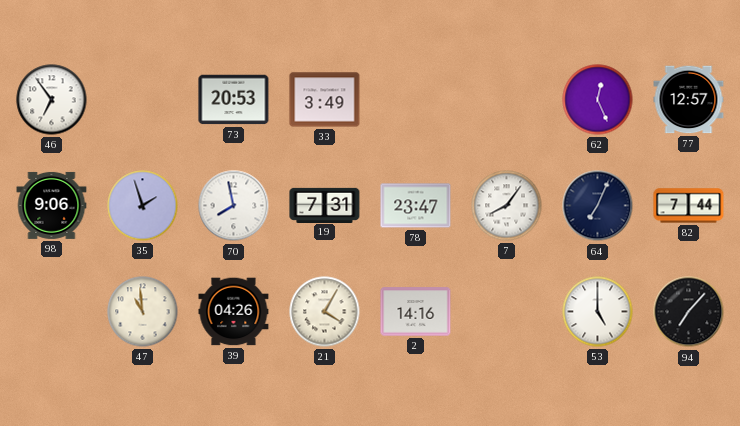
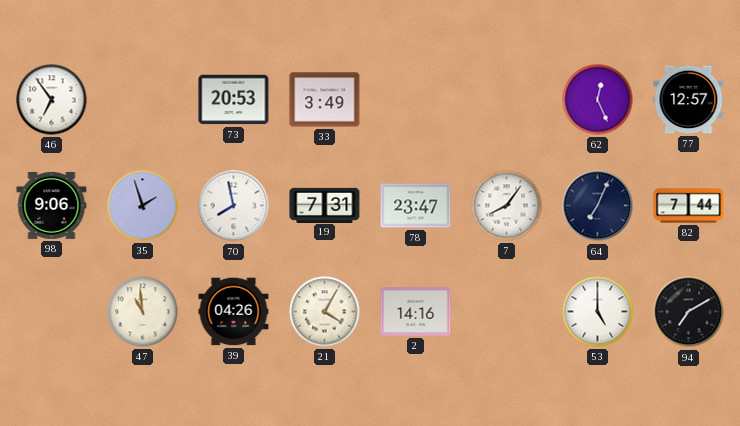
94: 7:07 -> 7:10 (689, 312)
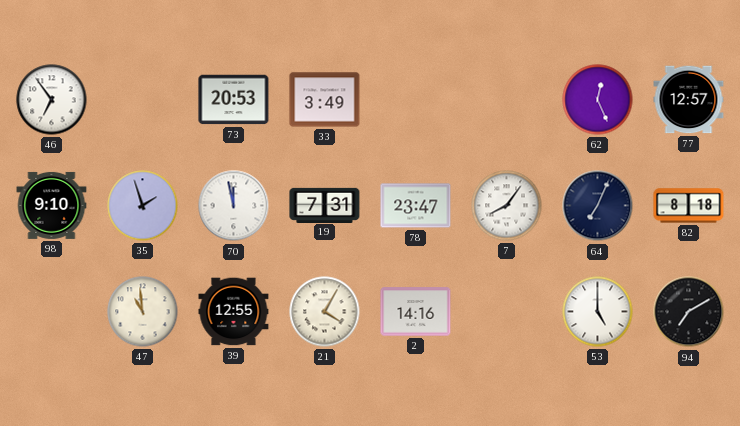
98: 9:06 -> 9:10 (52, 205)
70: 7:58 -> 11:58 (234, 206)
82: 7:44 -> 8:18 (689, 206)
39: 04:26 -> 12:55 (234, 312)
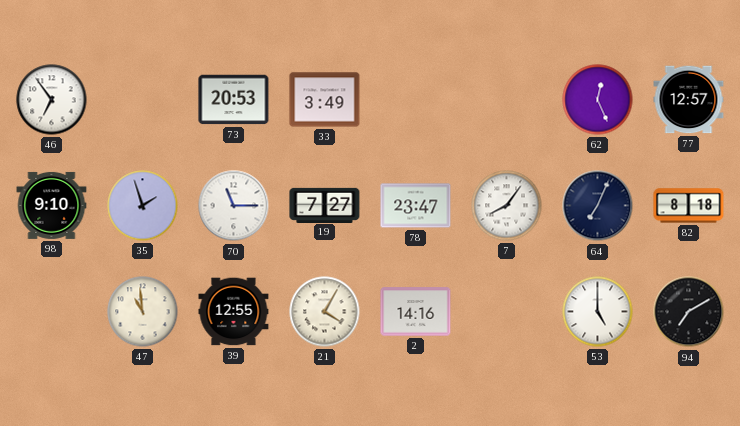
70: 11:58 -> 11:15 (234, 206)
19: 7:31 -> 7:27 (325, 205)
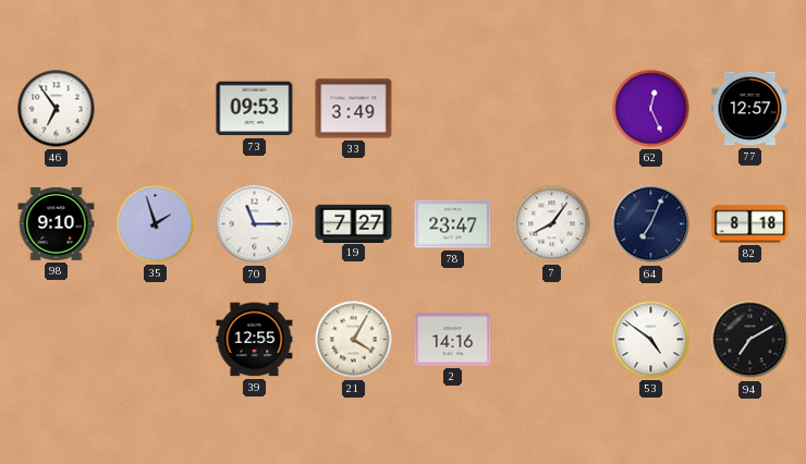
73: 20:53 -> 09:53 (255, 109)
47: 10:59 -> none (143, 312)
53: 5:00 -> 4:51 (651, 340)
